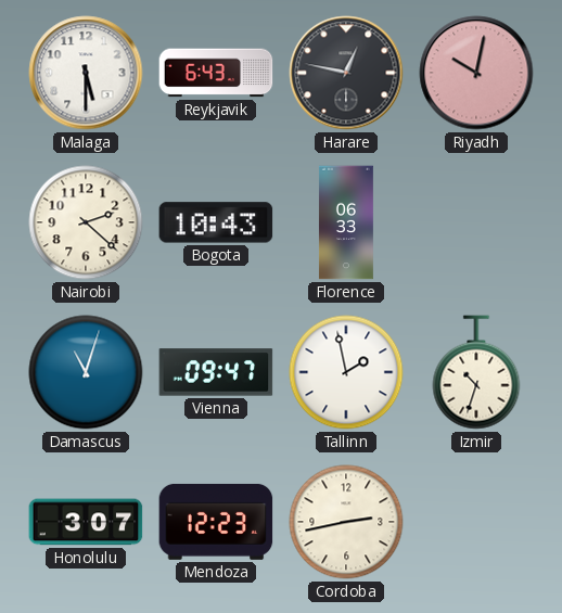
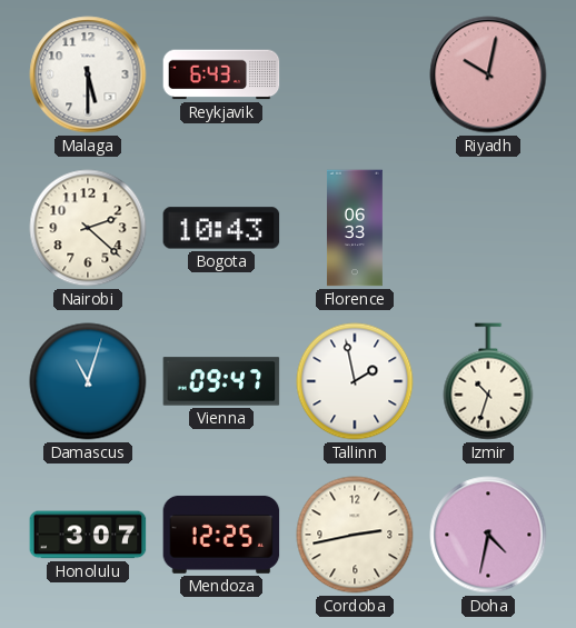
Harare: 12:47 -> none (346, 73)
Mendoza: 12:23 -> 12:25 (221, 535)
Doha: none -> 4:32 (488, 535)
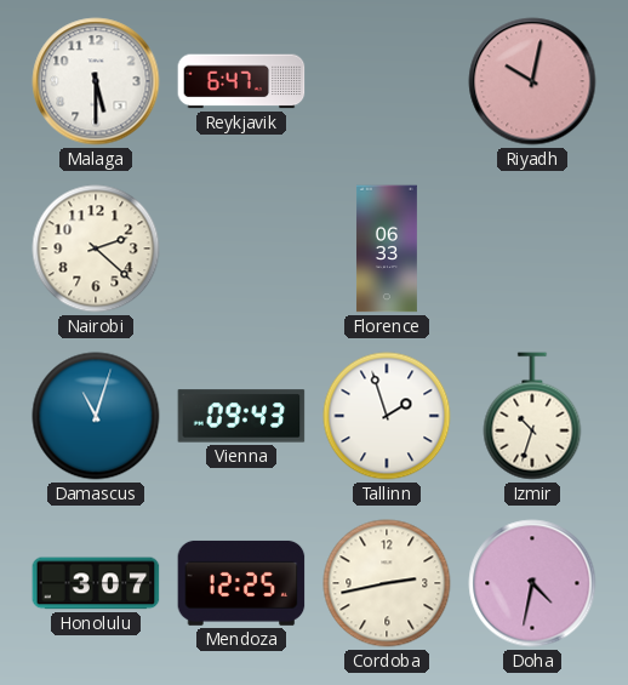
Reykjavik: 6:43 -> 6:47 (241, 81)
Bogota: 10:43 -> none (221, 228)
Vienna: 09:47 -> 09:43 (241, 416)
Tallinn: 1:58 -> 1:57 (387, 416)
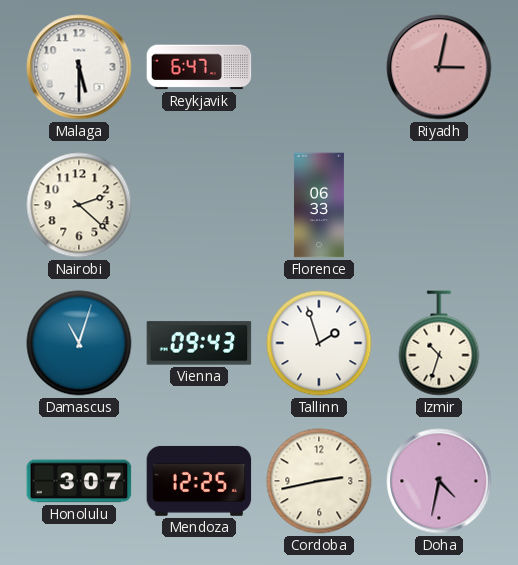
Riyadh: 10:02 -> 3:02 (439, 67)
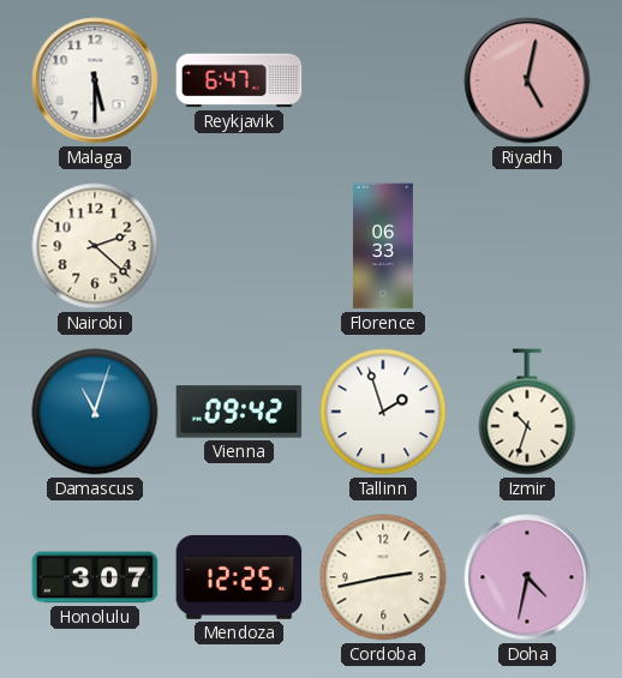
Riyadh: 3:02 -> 5:02 (527, 80)
Vienna: 09:43 -> 09:42 (239, 412)
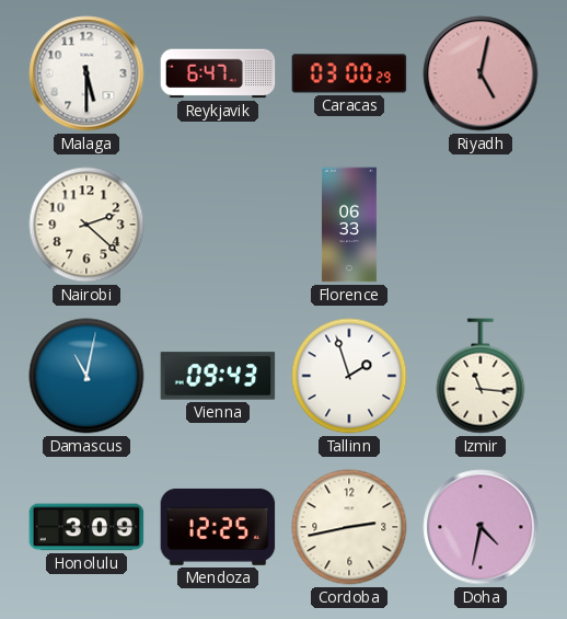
Caracas: none -> 03:00 (349, 73)
Damascus: 11:03 -> 11:02 (86, 376)
Vienna: 09:42 -> 09:43 (218, 376)
Izmir: 10:33 -> 11:16 (481, 376)
Honolulu: 3:07 -> 3:09 (86, 527)
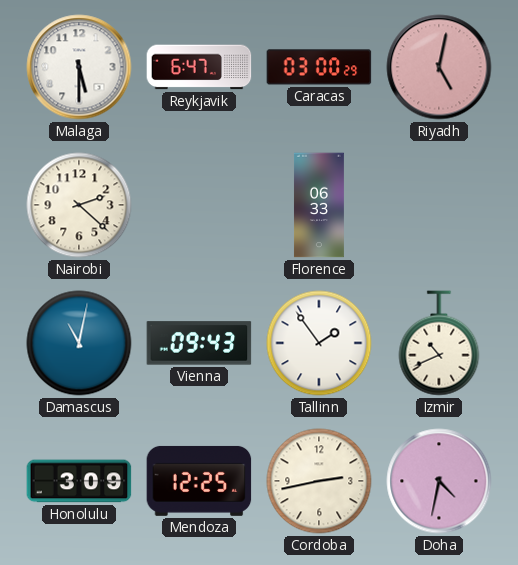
Tallinn: 1:57 -> 1:54 (319, 343)
Izmir: 11:16 -> 10:41 (439, 343)
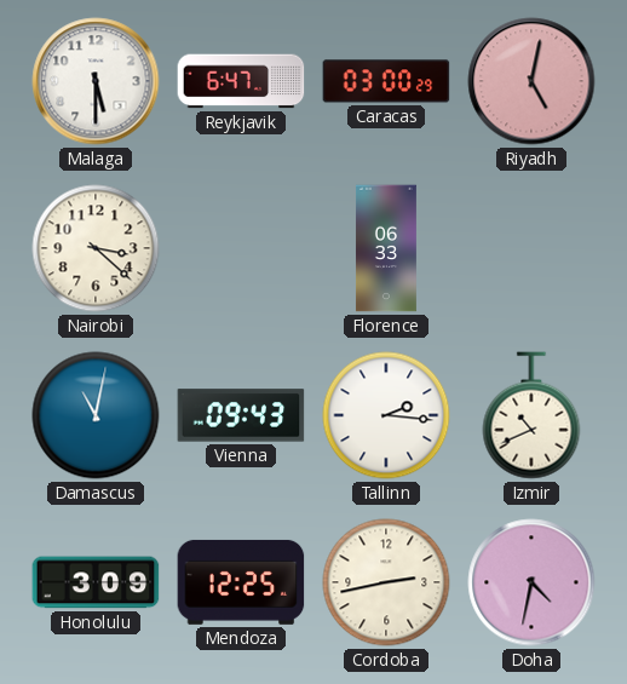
Nairobi: 2:22 -> 3:22 (96, 248)
Tallinn: 1:54 -> 2:16 (386, 415)
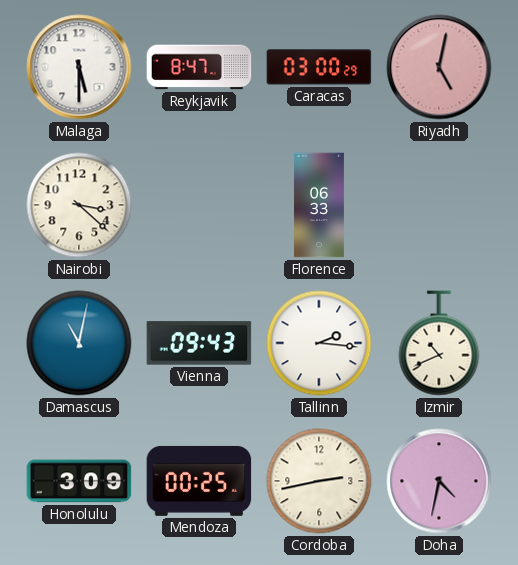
Reykjavik: 6:47 -> 8:47 (199, 67)
Mendoza: 12:25 -> 00:25 (199, 481)
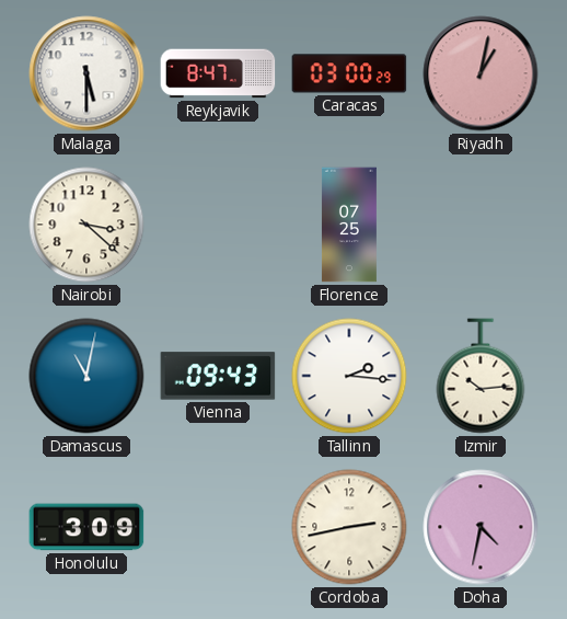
Riyadh: 5:02 -> 1:02 (481, 73)
Florence: 06:33 -> 07:25 (349, 225)
Izmir: 10:41 -> 10:14 (481, 376)
Mendoza: 00:25 -> none (199, 481)
